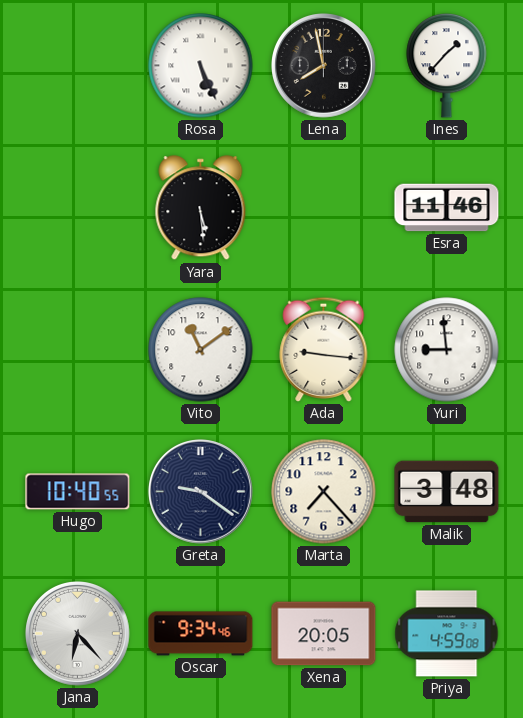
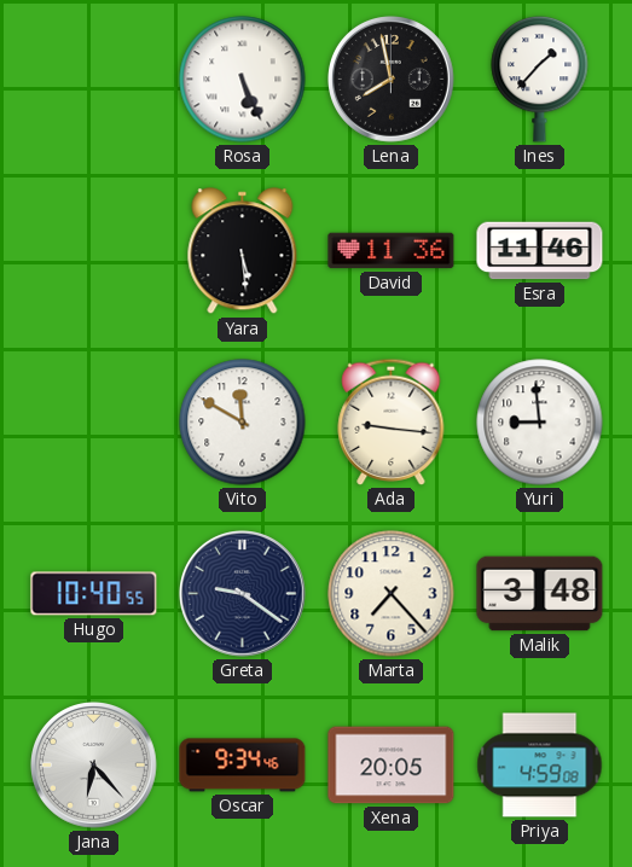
David: none -> 11:36 (392, 251)
Vito: 11:09 -> 11:50 (243, 423)
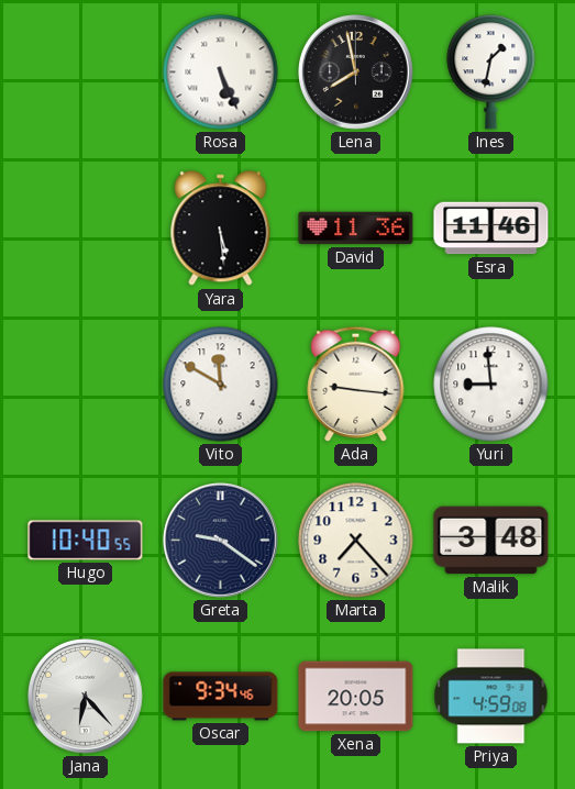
Ines: 1:37 -> 1:32 (491, 71)
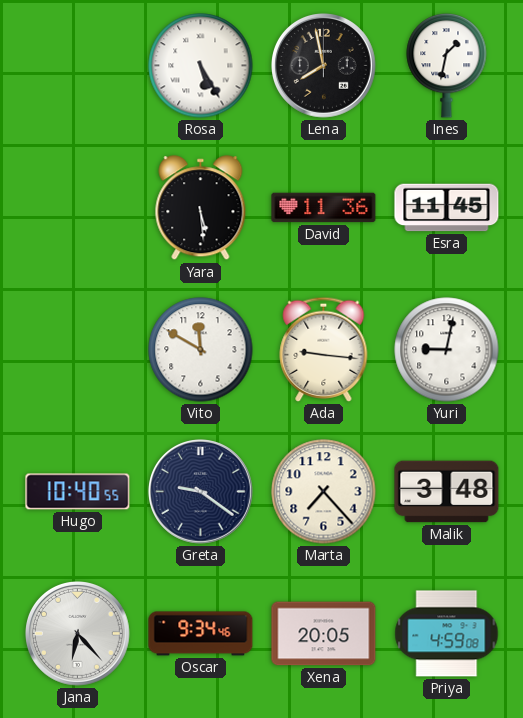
Rosa: 5:26 -> 5:25 (201, 66)
Esra: 11:46 -> 11:45 (447, 208)
Yuri: 8:59 -> 9:02 (447, 350)
